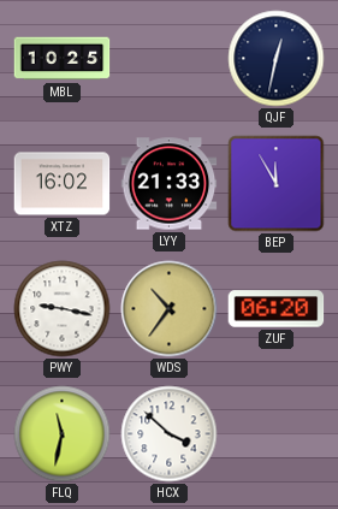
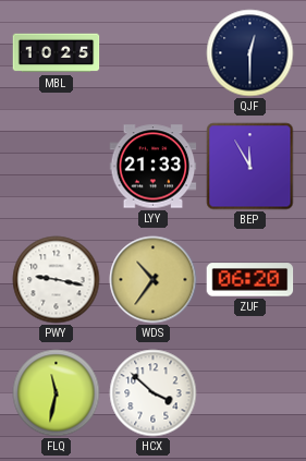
QJF: 12:32 -> 12:30 (250, 53)
XTZ: 16:02 -> none (63, 184)
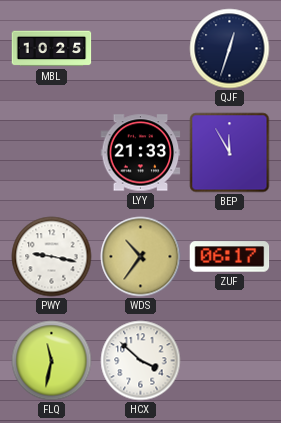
QJF: 12:30 -> 12:33 (230, 49)
ZUF: 06:20 -> 06:17 (230, 257)
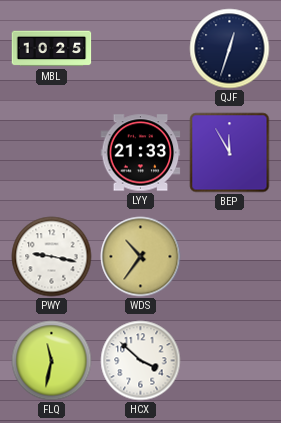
ZUF: 06:17 -> none (230, 257)
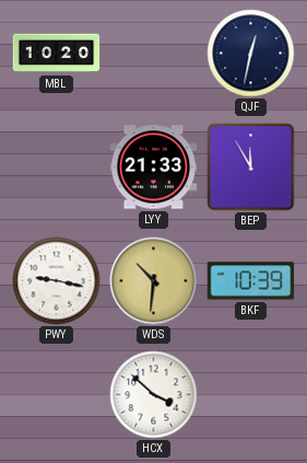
MBL: 10:25 -> 10:20 (57, 54)
QJF: 12:33 -> 12:32 (251, 54)
WDS: 10:36 -> 10:31 (154, 281)
BKF: none -> 10:39 (251, 281)
FLQ: 11:32 -> none (52, 361)
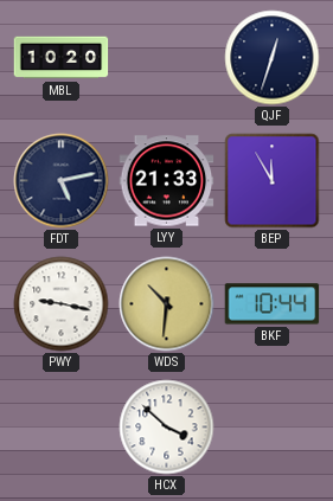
QJF: 12:32 -> 12:33 (273, 58)
FDT: none -> 5:13 (62, 181)
BKF: 10:39 -> 10:44 (273, 304)
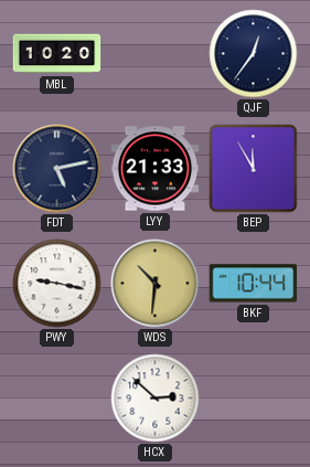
QJF: 12:33 -> 12:36 (254, 54)
HCX: 3:52 -> 2:52 (156, 399)
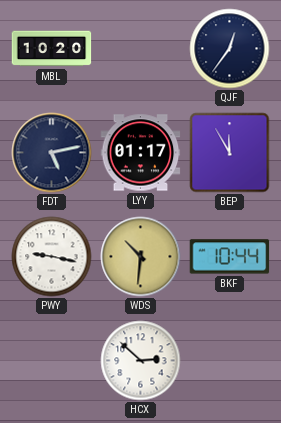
LYY: 21:33 -> 01:17 (141, 153)
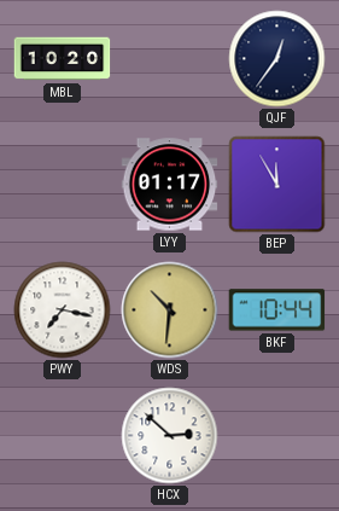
FDT: 5:13 -> none (52, 153)
PWY: 9:17 -> 7:17 (63, 310)
